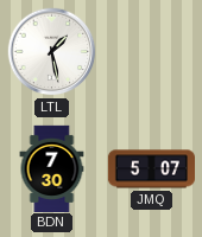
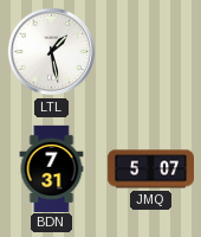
BDN: 7:30 -> 7:31 (52, 168)
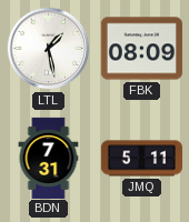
FBK: none -> 08:09 (141, 49)
JMQ: 5:07 -> 5:11 (141, 159)
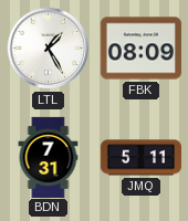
LTL: 1:28 -> 1:25 (49, 49)
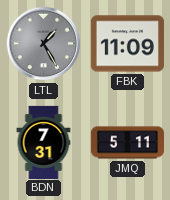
LTL dial: white -> grey (44, 44)
FBK: 08:09 -> 11:09 (127, 44)
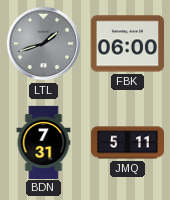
LTL: 1:25 -> 1:42 (44, 44)
FBK: 11:09 -> 06:00 (127, 44)
